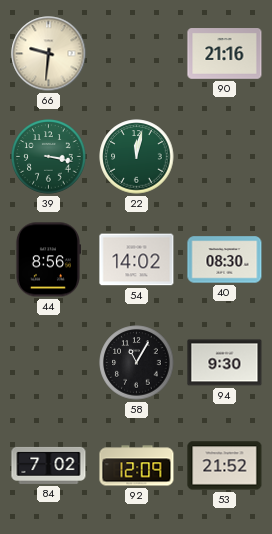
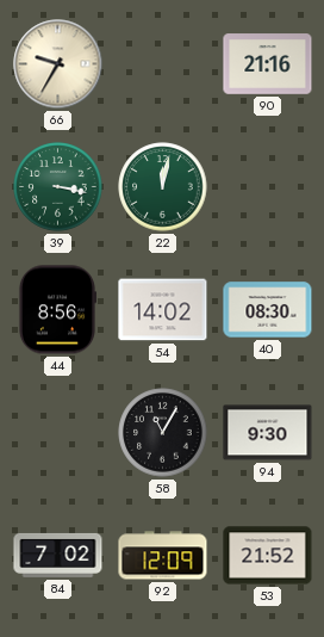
66: 9:31 -> 9:35 (58, 64)
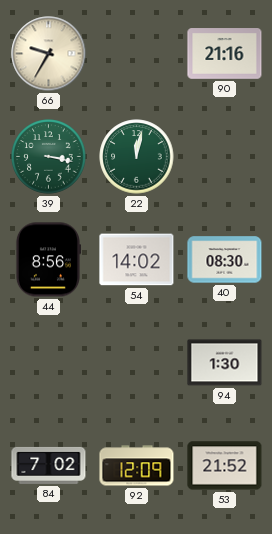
58: 11:05 -> none (163, 433)
94: 9:30 -> 1:30 (225, 363)
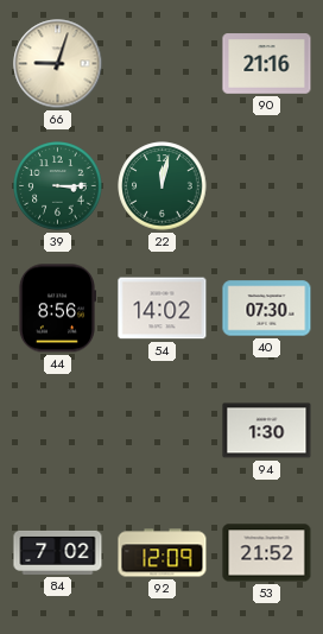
66: 9:35 -> 9:03 (58, 64)
39: 3:17 -> 3:15 (58, 186)
40: 08:30 -> 07:30 (267, 309)
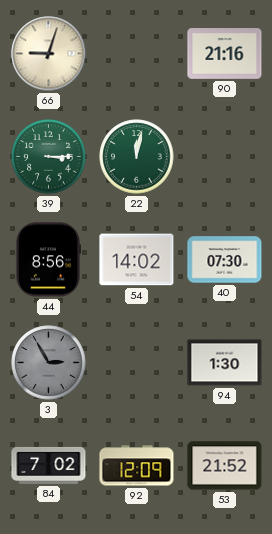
3: none -> 2:55 (49, 363)
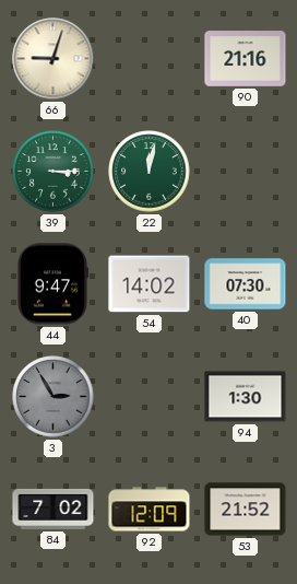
44: 8:56 -> 9:47 (51, 284)
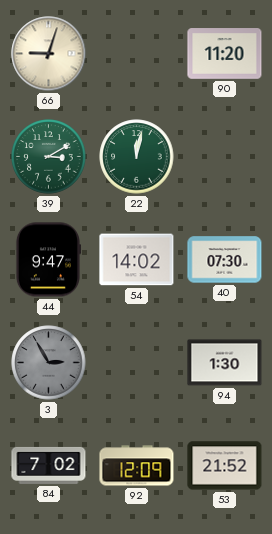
90: 21:16 -> 11:20 (225, 54)
39: 3:15 -> 3:10 (49, 157)
